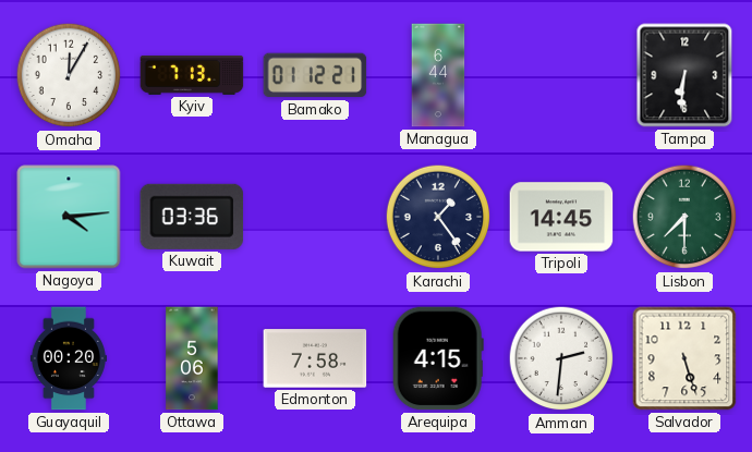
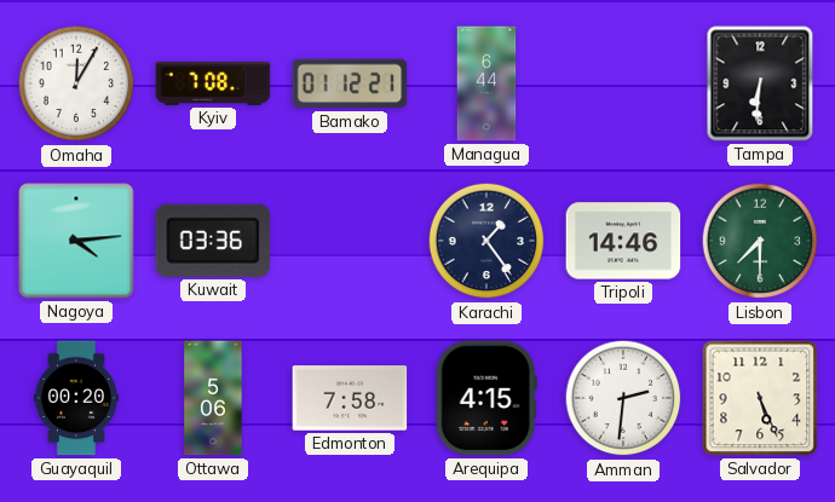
Kyiv: 7:13 -> 7:08 (213, 83)
Tripoli: 14:45 -> 14:46 (623, 241)
Salvador: 5:27 -> 5:26 (760, 398)
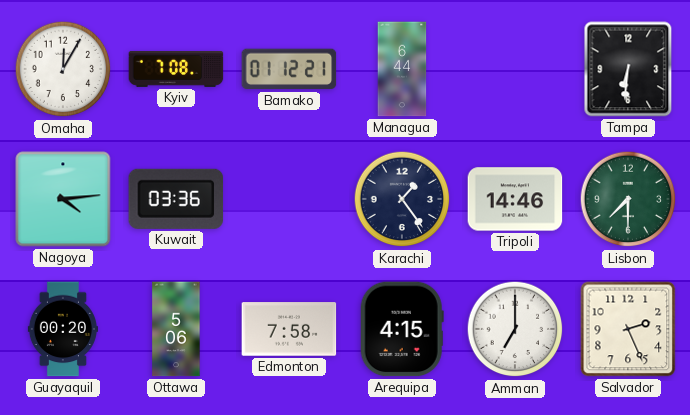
Amman: 2:31 -> 7:00 (515, 329)
Salvador: 5:26 -> 2:26 (628, 329)
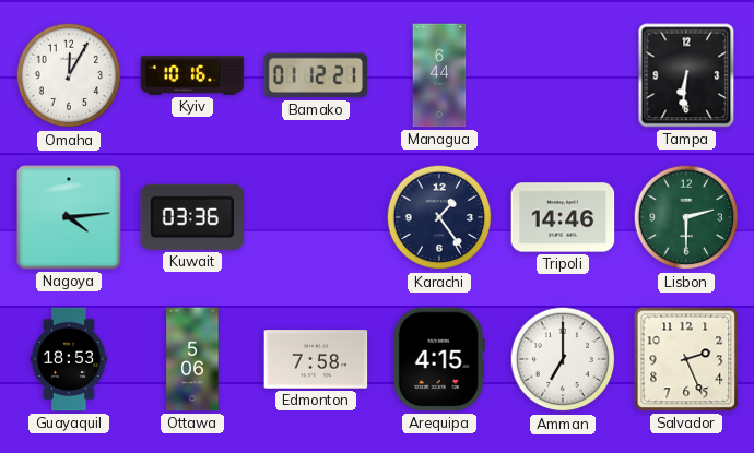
Kyiv: 7:08 -> 10:16 (192, 75)
Lisbon: 7:30 -> 2:30 (686, 217)
Guayaquil: 00:20 -> 18:53 (69, 359)
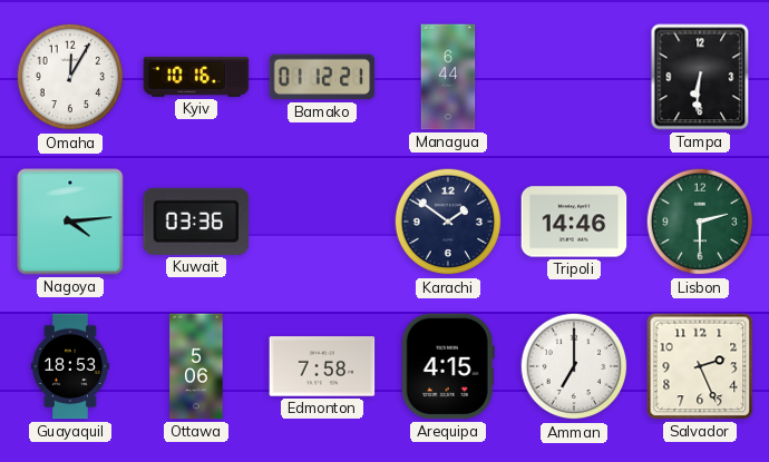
Karachi: 1:24 -> 1:51 (448, 222)
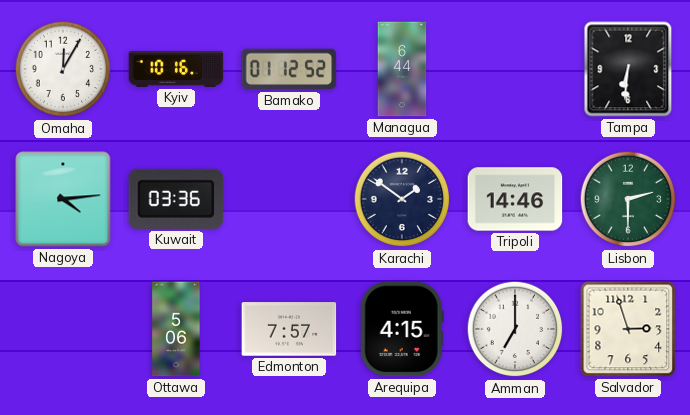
Bamako: 01:12:21 -> 01:12:52 (289, 69)
Guayaquil: 18:53 -> none (70, 366)
Edmonton: 7:58 -> 7:57 (289, 329)
Salvador: 2:26 -> 2:57 (628, 329)
